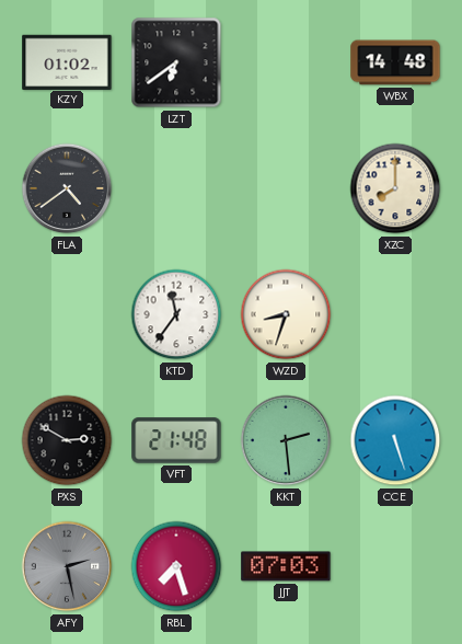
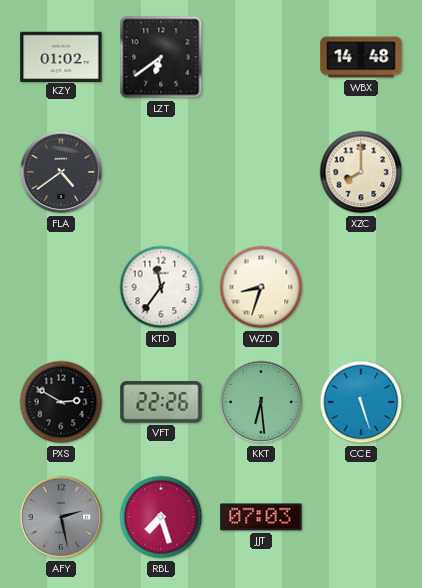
VFT: 21:48 -> 22:26 (161, 402)
KKT: 2:29 -> 6:29 (261, 402)
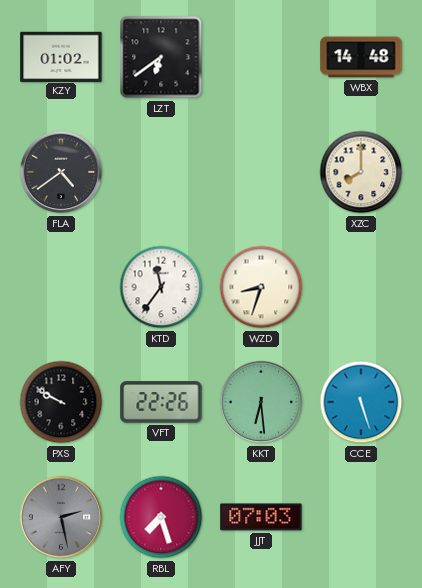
PXS: 2:50 -> 9:50 (61, 402)
